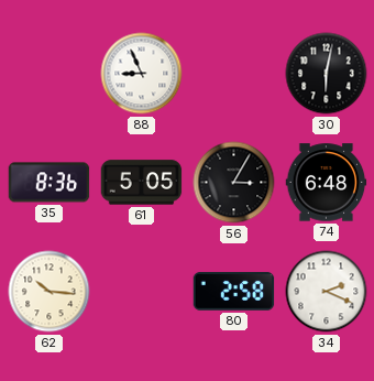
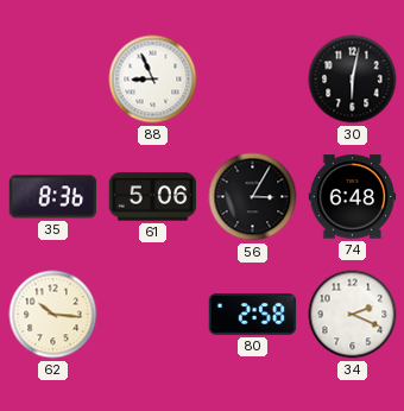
61: 5:05 -> 5:06 (153, 197)
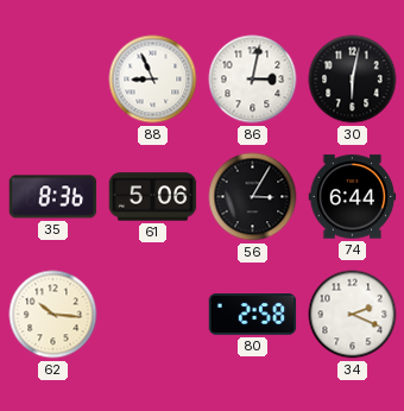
86: none -> 3:02 (253, 80)
74: 6:48 -> 6:44 (353, 197)
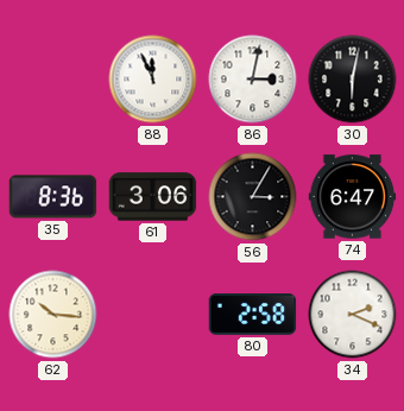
88: 8:56 -> 11:56 (153, 80)
61: 5:06 -> 3:06 (153, 197)
74: 6:44 -> 6:47 (353, 197)
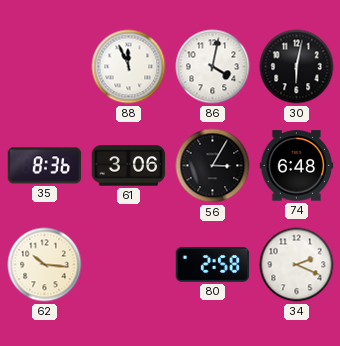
86: 3:02 -> 4:02 (213, 67)
74: 6:47 -> 6:48 (297, 166)
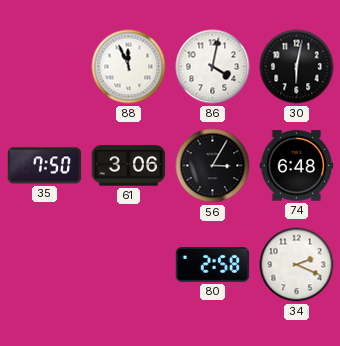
35: 8:36 -> 7:50 (45, 166)
62: 10:16 -> none (45, 265)
